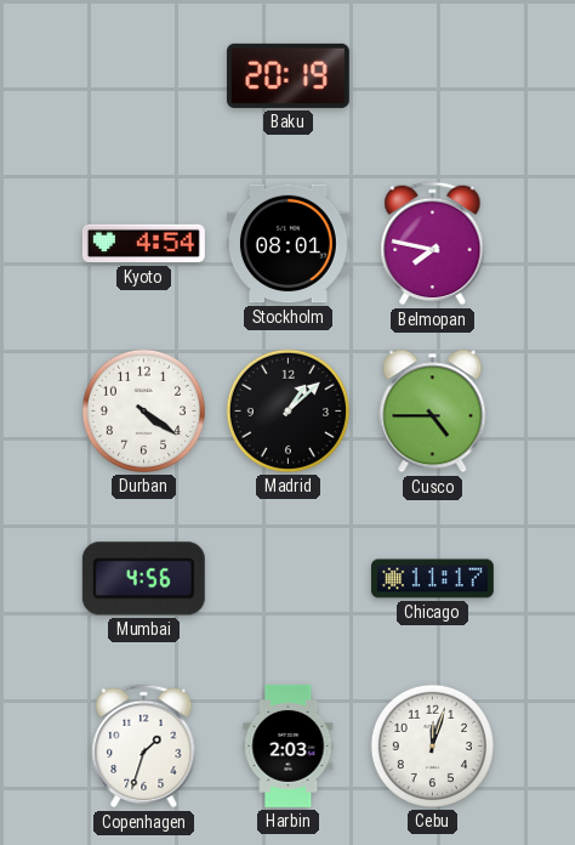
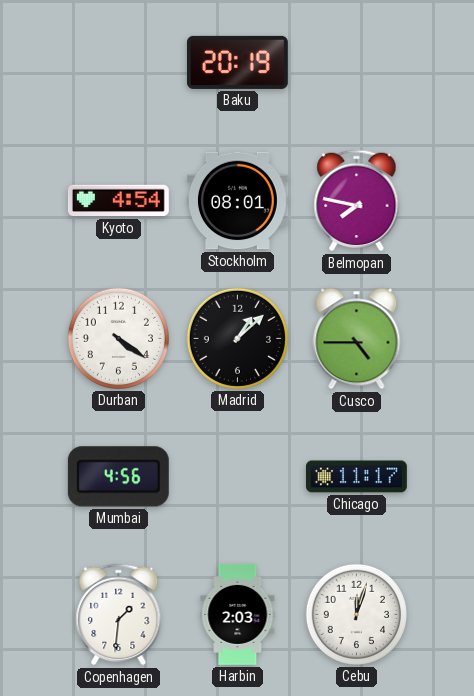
Copenhagen: 1:33 -> 1:31 (119, 615)
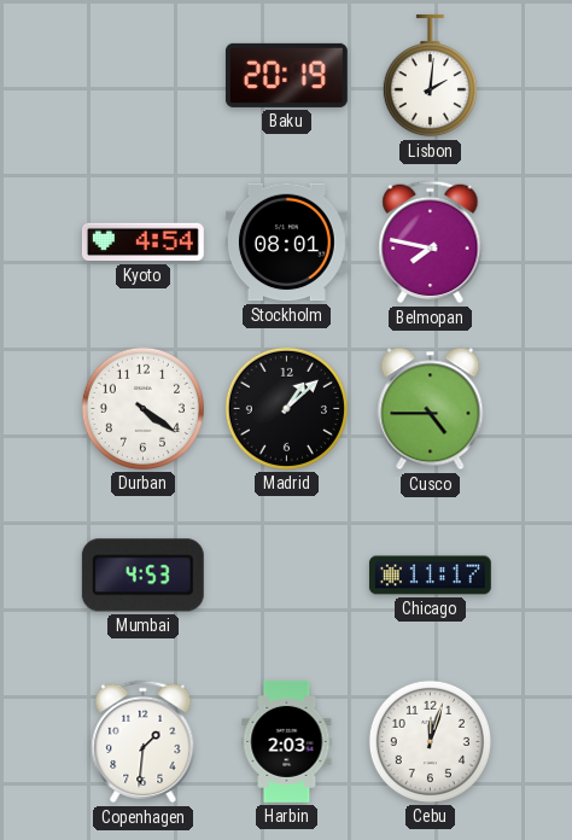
Lisbon: none -> 2:01 (430, 76)
Mumbai: 4:56 -> 4:53 (142, 576)
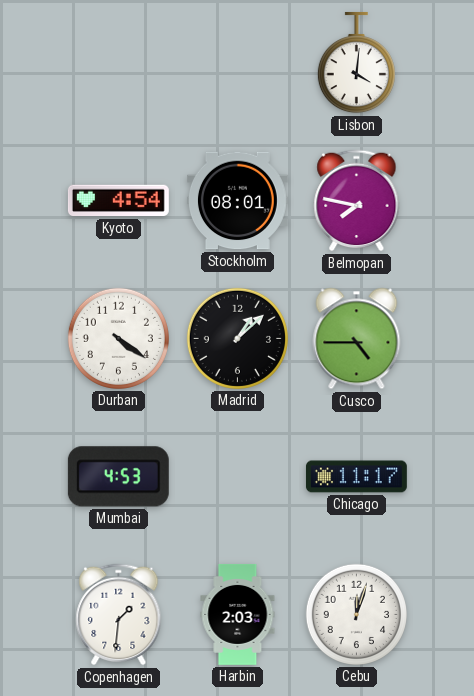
Baku: 20:19 -> none (286, 75)
Lisbon: 2:01 -> 4:01 (356, 63)
